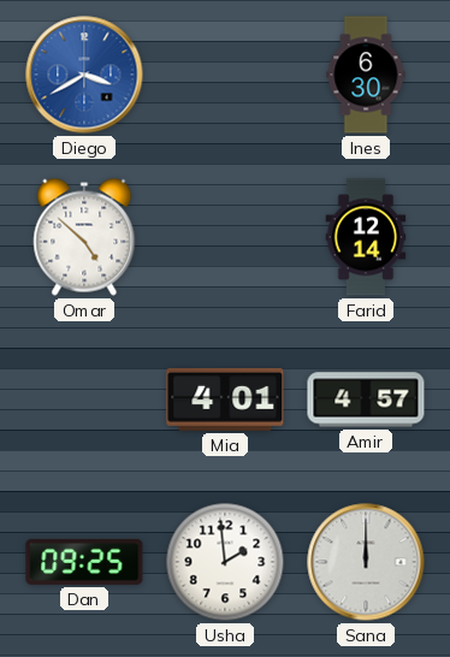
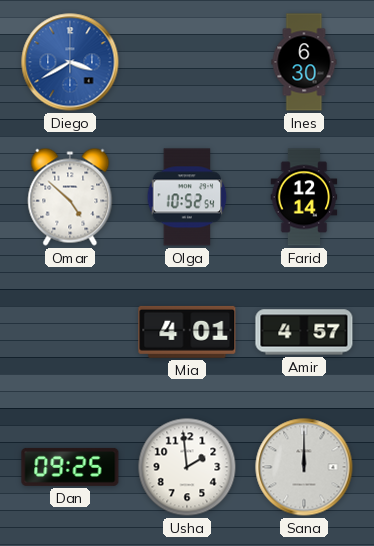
Olga: none -> 10:52 (187, 197)
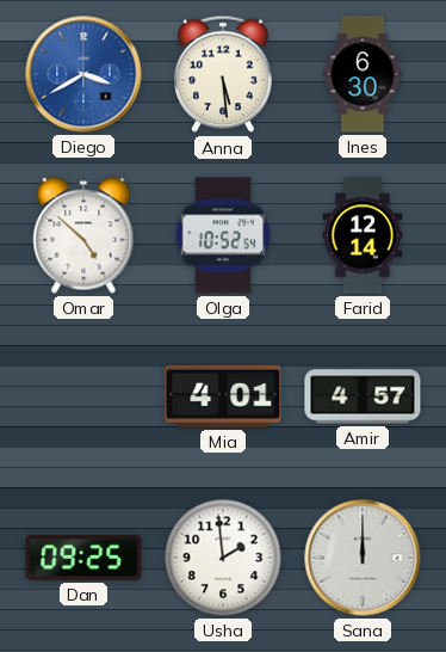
Anna: none -> 5:29 (223, 74)
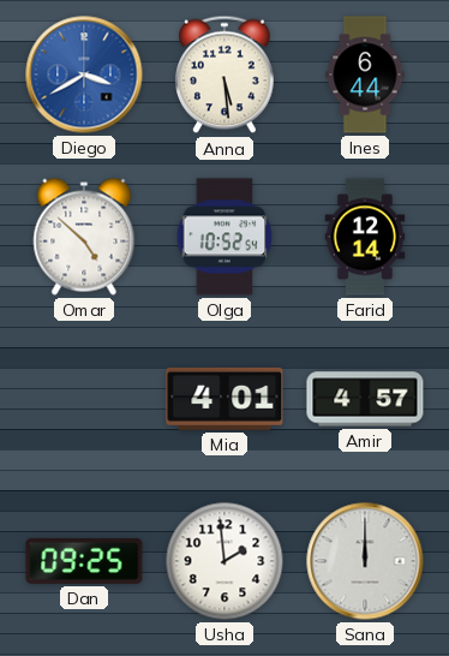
Ines: 6:30 -> 6:44 (365, 74)
